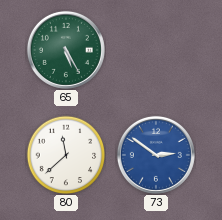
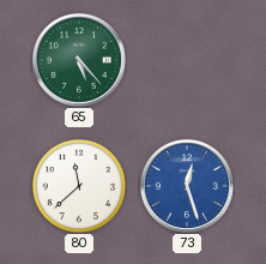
65: 5:25 -> 5:23 (79, 60)
73: 2:51 -> 12:27 (187, 186)
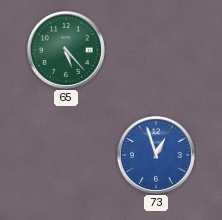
80: 11:38 -> none (79, 186)
73: 12:27 -> 12:57 (156, 155)
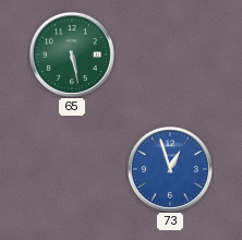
65: 5:23 -> 5:28 (72, 55)
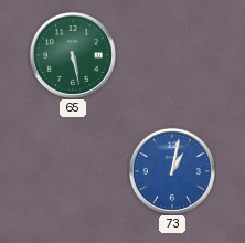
73: 12:57 -> 1:02 (172, 171)
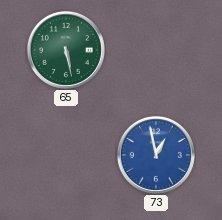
73: 1:02 -> 12:58 (156, 155)
